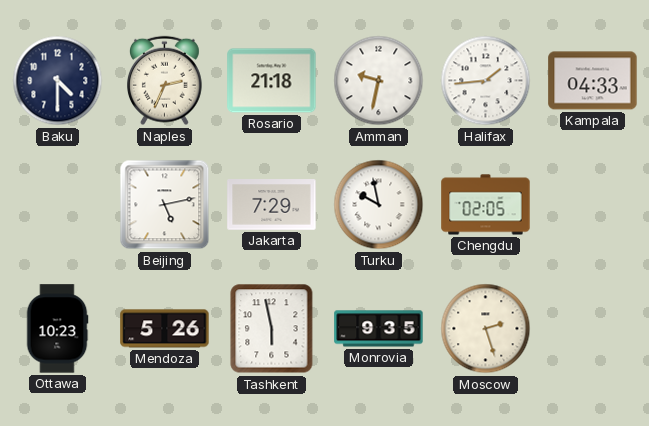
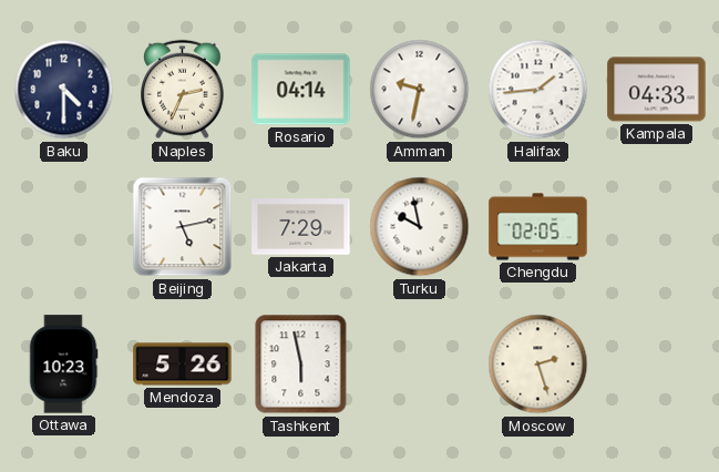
Rosario: 21:18 -> 04:14 (301, 90)
Monrovia: 9:35 -> none (379, 329)
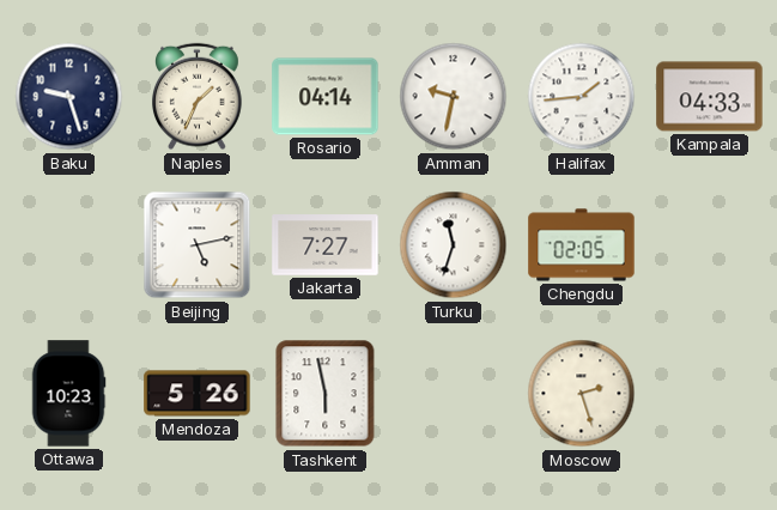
Baku: 4:30 -> 9:27 (69, 97)
Naples: 2:34 -> 1:34 (198, 97)
Jakarta: 7:29 -> 7:27 (326, 245)
Turku: 9:58 -> 11:33 (454, 245)
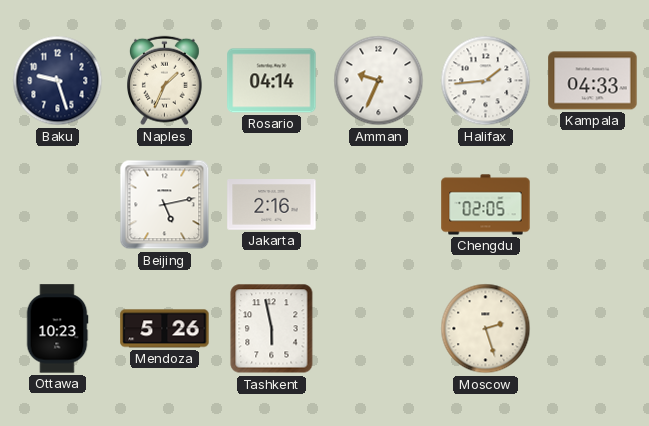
Amman: 9:32 -> 9:34 (379, 81)
Jakarta: 7:27 -> 2:16 (272, 205)
Turku: 11:33 -> none (454, 245)
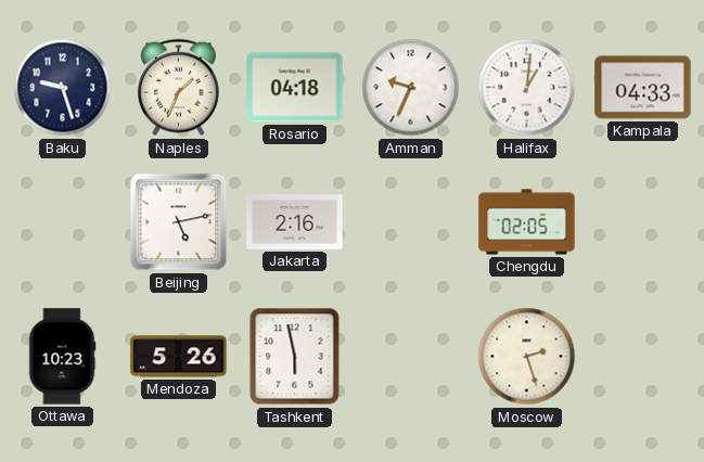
Rosario: 04:14 -> 04:18 (295, 88)
Halifax: 1:44 -> 1:01 (527, 88)
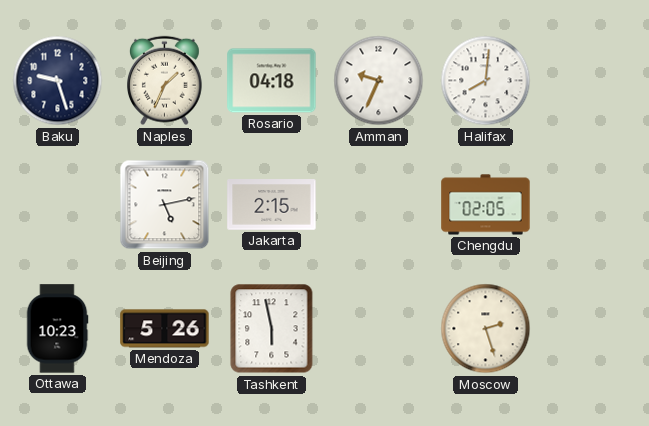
Halifax: 1:01 -> 8:01 (486, 81)
Kampala: 04:33 -> none (643, 88)
Jakarta: 2:16 -> 2:15 (272, 205)
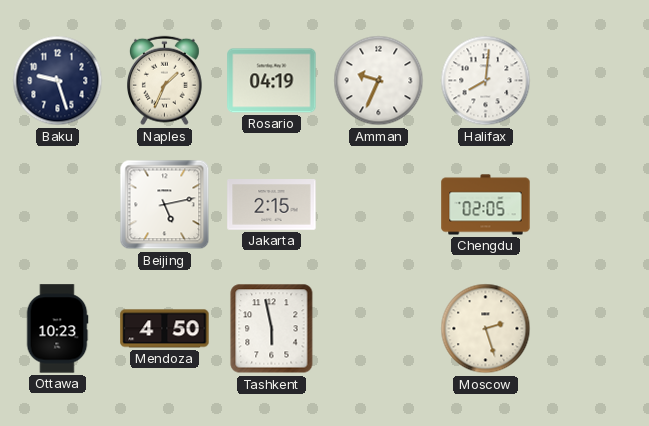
Rosario: 04:18 -> 04:19 (272, 81)
Mendoza: 5:26 -> 4:50 (165, 329)
